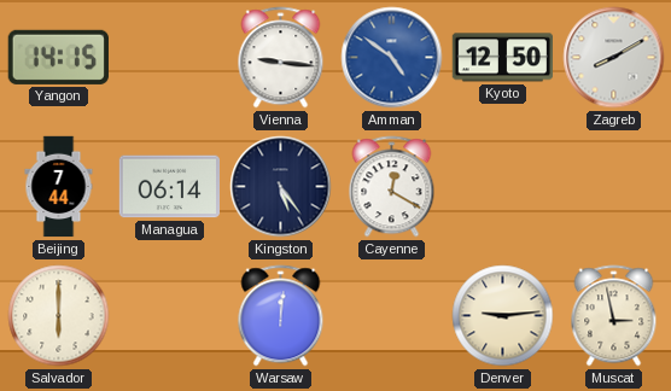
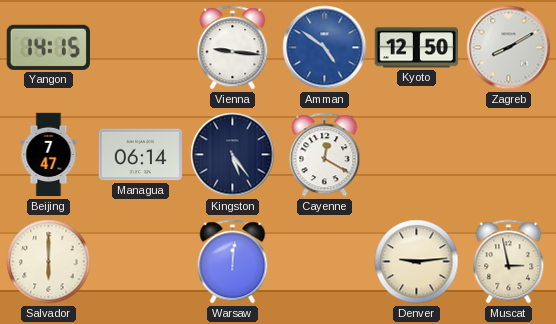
Beijing: 7:44 -> 7:47 (49, 155)
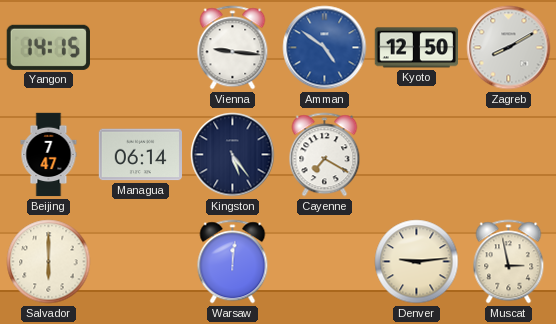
Cayenne: 12:20 -> 7:20 (325, 155)
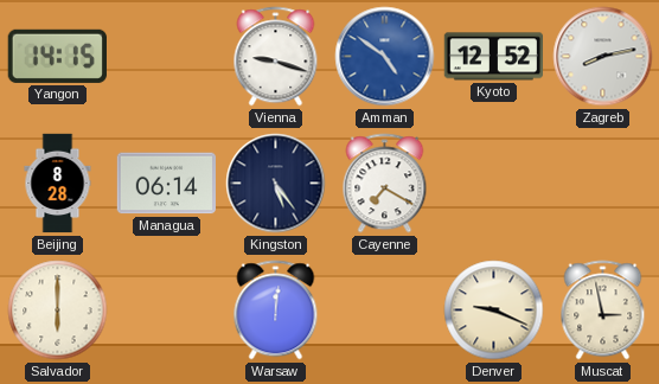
Vienna: 9:16 -> 9:18 (276, 57)
Kyoto: 12:50 -> 12:52 (493, 57)
Zagreb: 8:10 -> 8:13 (603, 57)
Beijing: 7:47 -> 8:28 (58, 184)
Denver: 9:14 -> 9:19 (494, 311)
